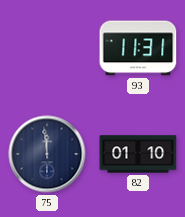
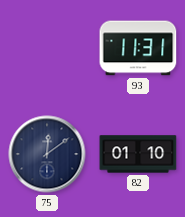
75: 11:59 -> 12:09 (47, 154)
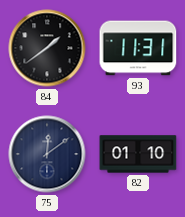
84: none -> 1:39 (47, 48)
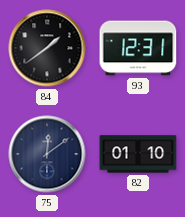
93: 11:31 -> 12:31 (138, 48)
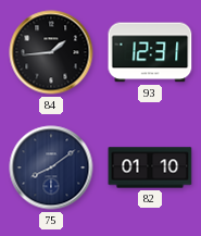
84: 1:39 -> 1:44 (51, 52)
75: 12:09 -> 8:09 (51, 167)
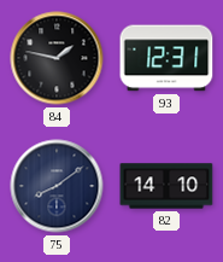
84: 1:44 -> 1:47 (57, 58)
82: 01:10 -> 14:10 (166, 186)
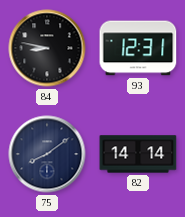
84: 1:47 -> 8:47 (47, 48)
82: 14:10 -> 14:14 (138, 154)
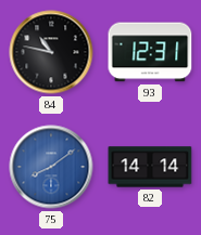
84: 8:47 -> 10:47 (51, 52)
75 dial: navy -> blue (51, 167)
